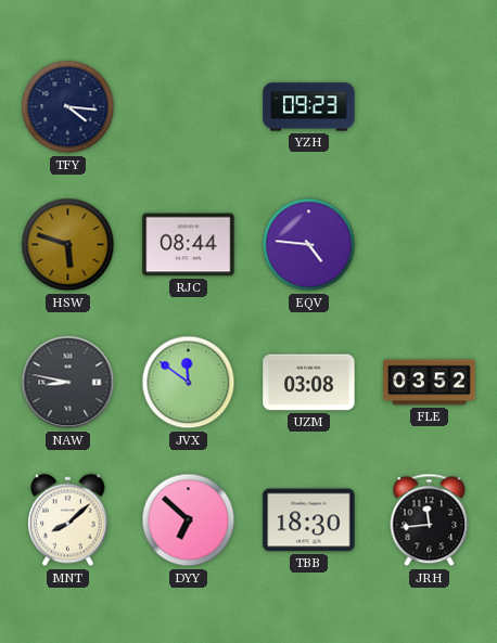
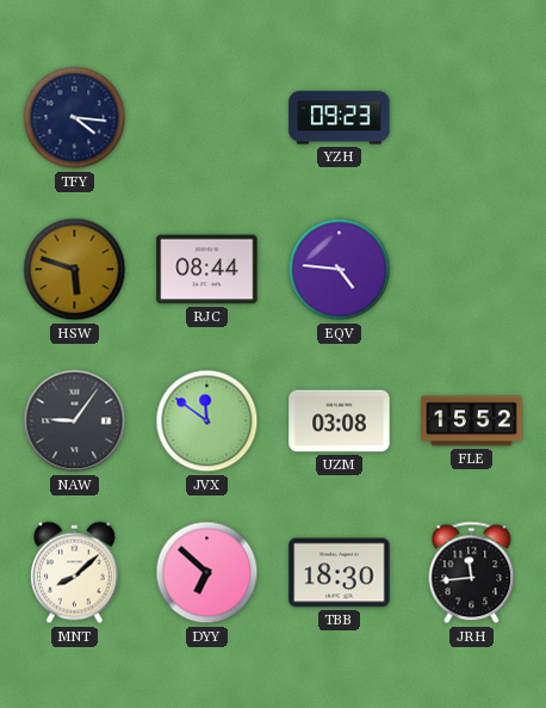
NAW: 8:47 -> 9:06 (75, 421)
FLE: 03:52 -> 15:52 (472, 421)
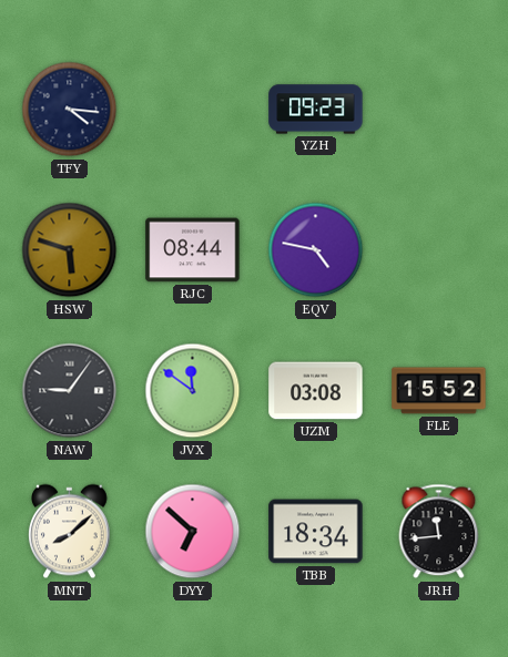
EQV: 4:46 -> 4:47 (316, 250)
TBB: 18:30 -> 18:34 (316, 532)
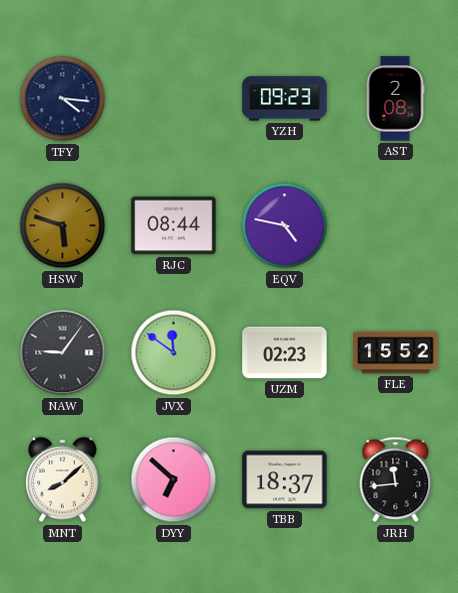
AST: none -> 2:08 (395, 99)
UZM: 03:08 -> 02:23 (285, 353)
TBB: 18:34 -> 18:37 (285, 480)
